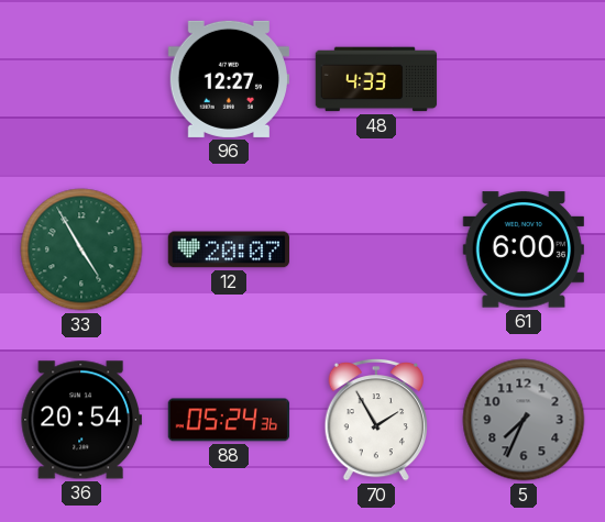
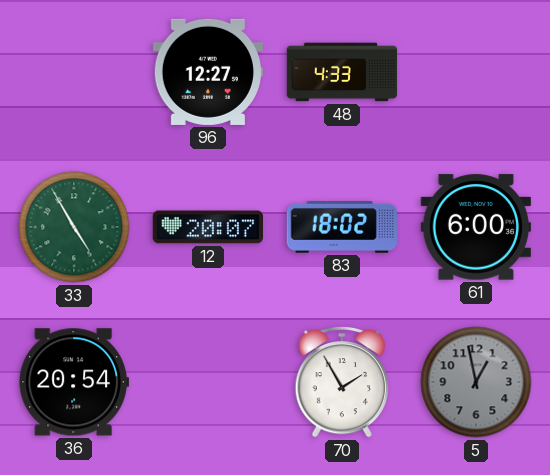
83: none -> 18:02 (341, 227)
88: 05:24 -> none (229, 420)
5: 7:34 -> 12:58 (476, 382)
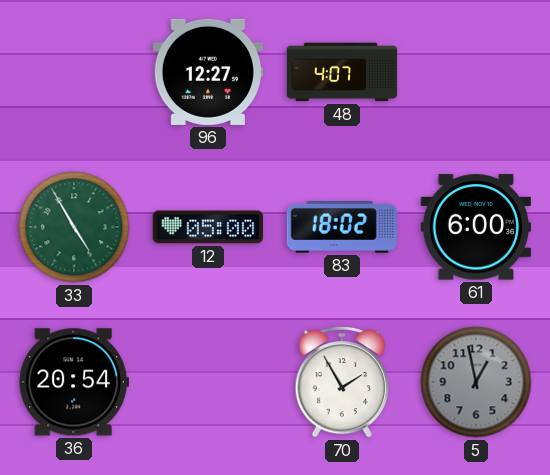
48: 4:33 -> 4:07 (342, 72)
12: 20:07 -> 05:00 (207, 227)
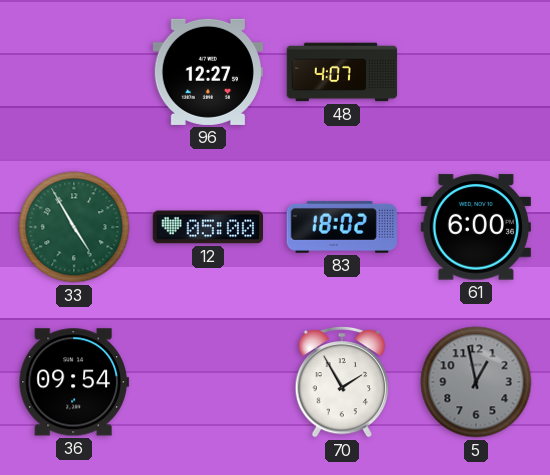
36: 20:54 -> 09:54 (73, 382)
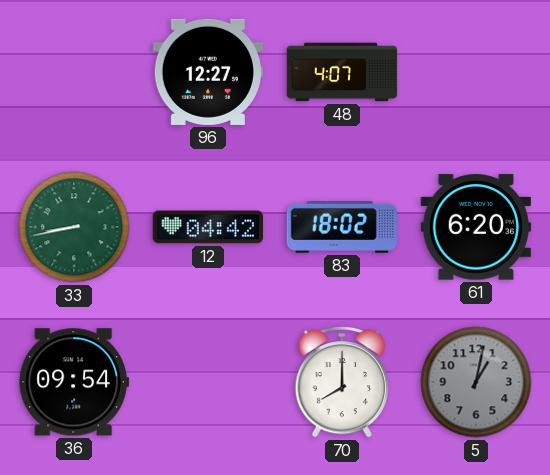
33: 4:55 -> 8:43 (74, 227)
12: 05:00 -> 04:42 (207, 227)
61: 6:00 -> 6:20 (476, 227)
70: 1:55 -> 8:00 (341, 382)
5: 12:58 -> 1:02 (476, 382)
